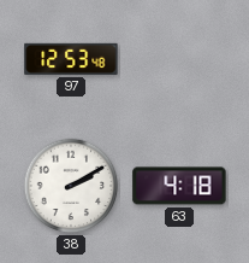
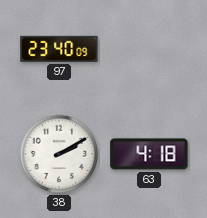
97: 12:53 -> 23:40 (59, 49)
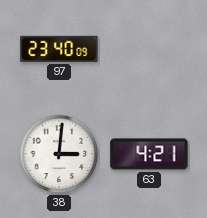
38: 2:10 -> 3:01 (59, 154)
63: 4:18 -> 4:21 (149, 154)
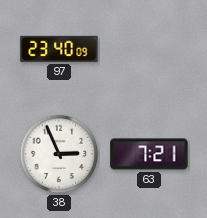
38: 3:01 -> 2:56 (59, 154)
63: 4:21 -> 7:21 (149, 154)
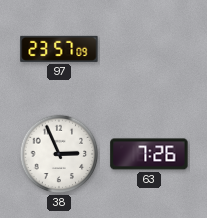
97: 23:40 -> 23:57 (59, 49)
63: 7:21 -> 7:26 (149, 154)
